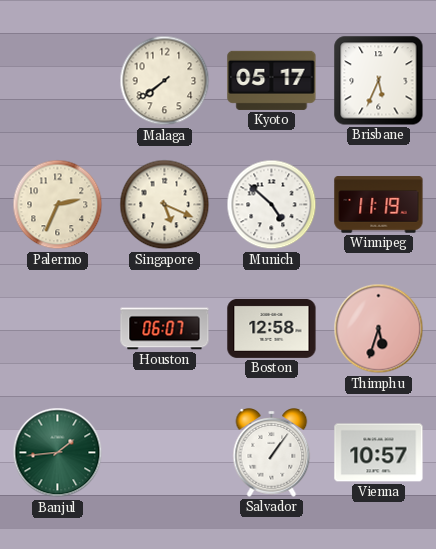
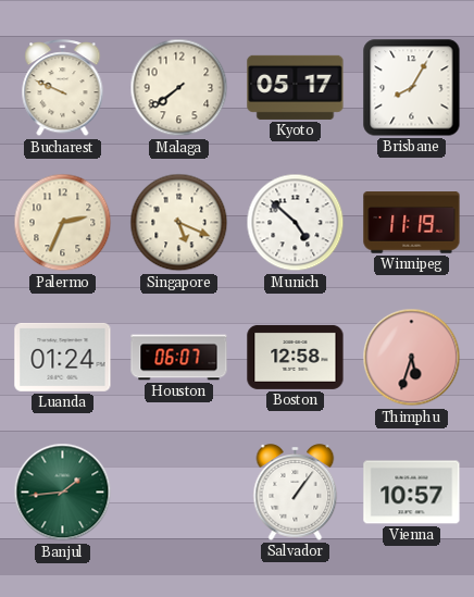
Bucharest: none -> 9:49 (63, 88)
Brisbane: 5:34 -> 8:05 (412, 88)
Luanda: none -> 01:24 (63, 357)
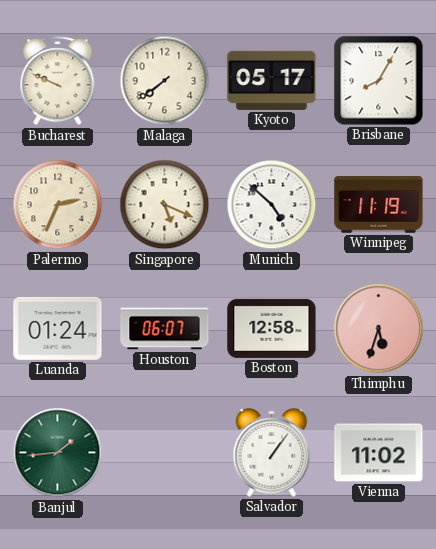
Vienna: 10:57 -> 11:02 (379, 453)
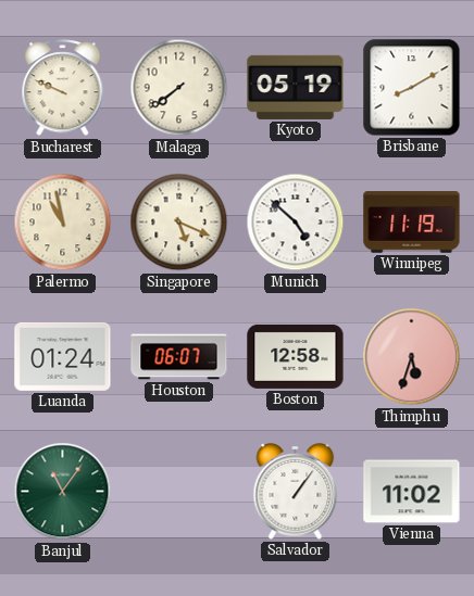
Kyoto: 05:17 -> 05:19 (296, 87)
Brisbane: 8:05 -> 8:10 (412, 88)
Palermo: 2:34 -> 10:58 (63, 223)
Banjul: 1:44 -> 11:06 (63, 492)
